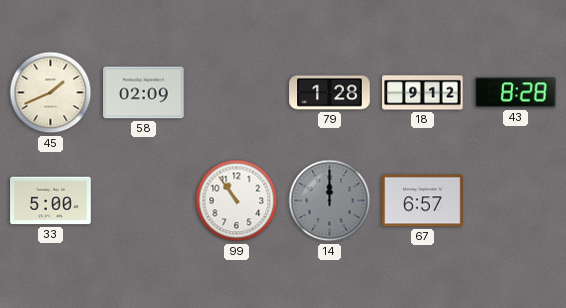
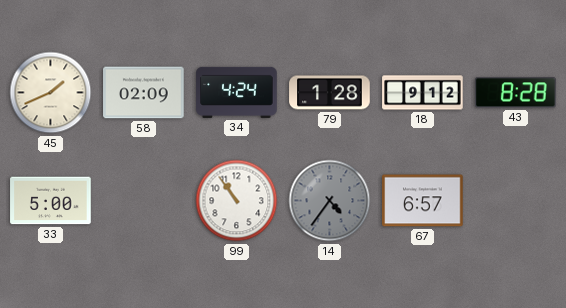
34: none -> 4:24 (237, 92)
14: 12:00 -> 4:36 (330, 201)
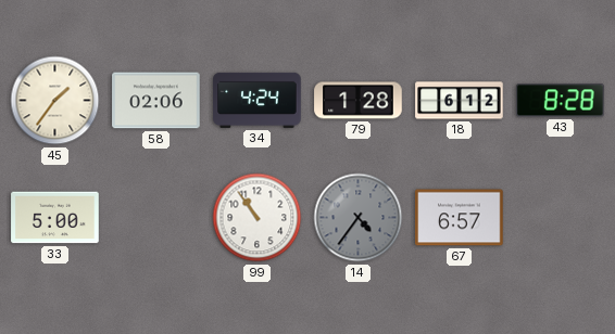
45: 1:41 -> 1:36 (55, 101)
58: 02:09 -> 02:06 (156, 101)
18: 9:12 -> 6:12 (460, 101)
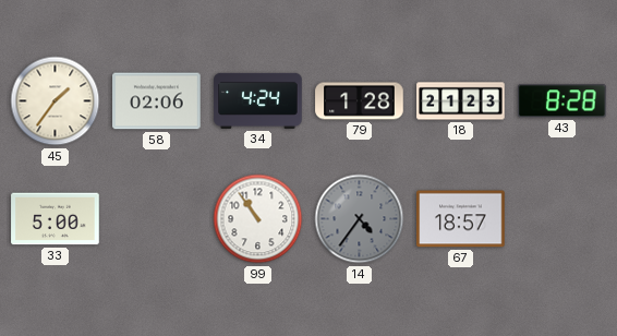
18: 6:12 -> 21:23 (461, 101)
67: 6:57 -> 18:57 (461, 219)
